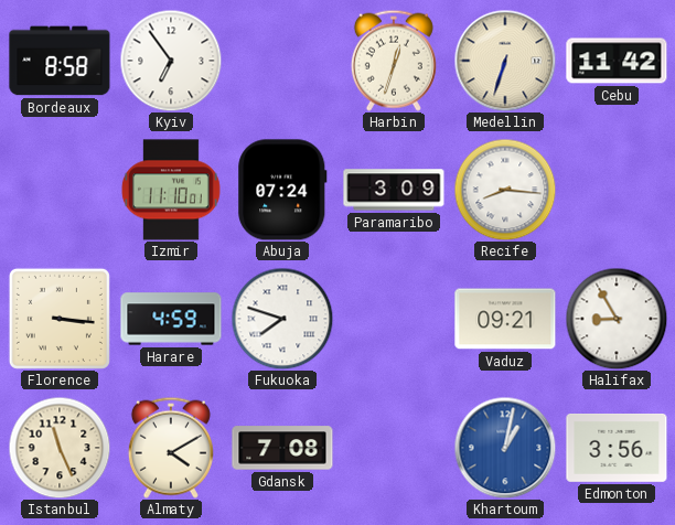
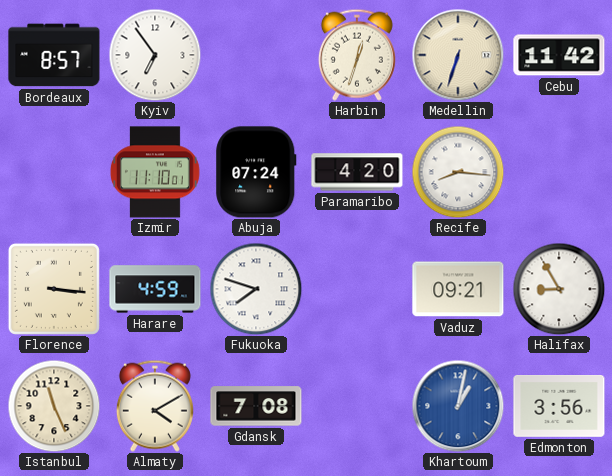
Bordeaux: 8:58 -> 8:57 (54, 55)
Paramaribo: 3:09 -> 4:20 (357, 172)
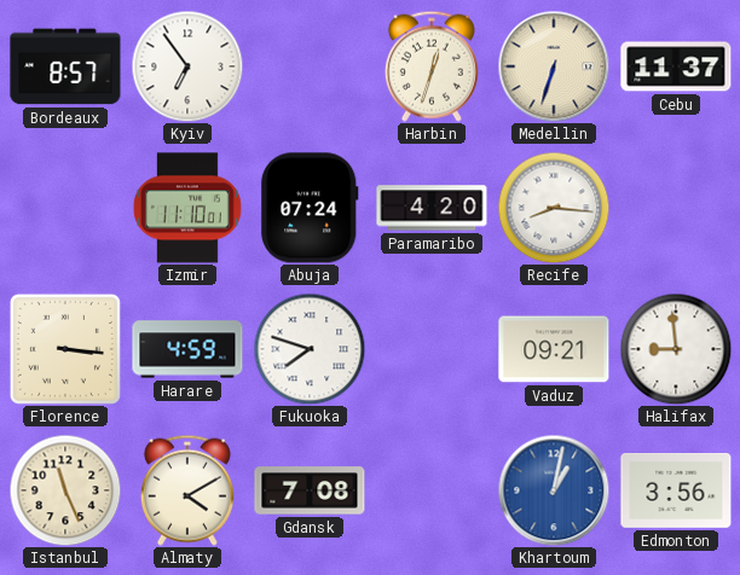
Cebu: 11:42 -> 11:37 (676, 66)
Halifax: 8:55 -> 8:59 (676, 349)
